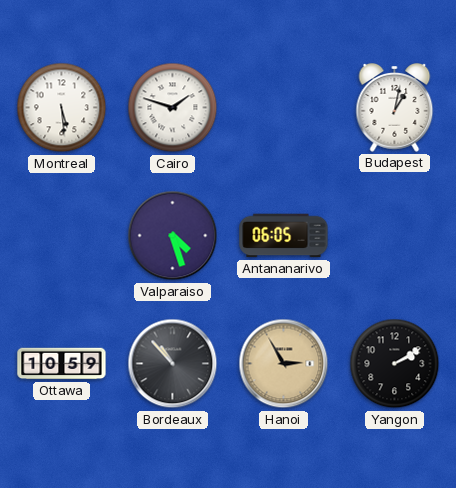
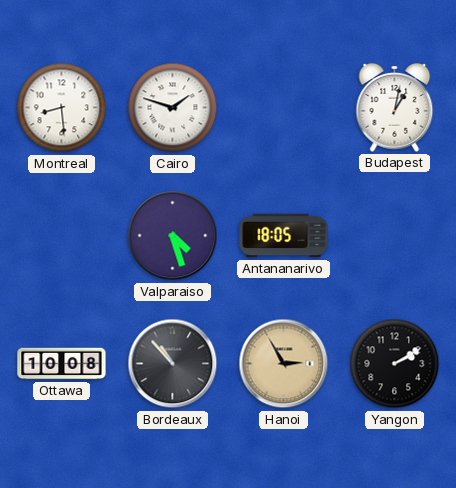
Montreal: 5:29 -> 8:29 (62, 108)
Antananarivo: 06:05 -> 18:05 (284, 236)
Ottawa: 10:59 -> 10:08 (62, 364)
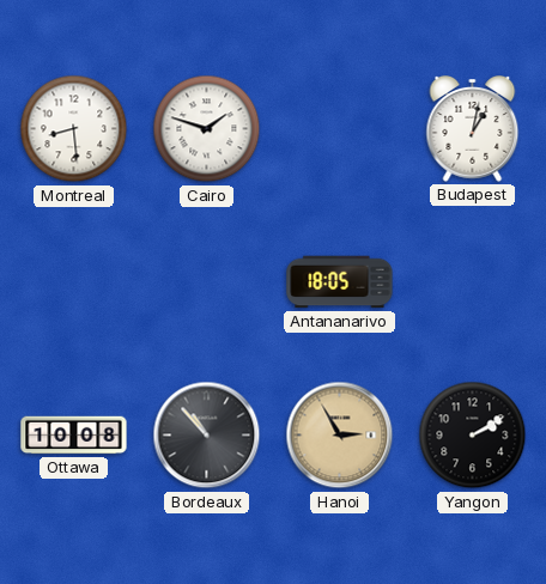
Valparaiso: 4:27 -> none (173, 236)
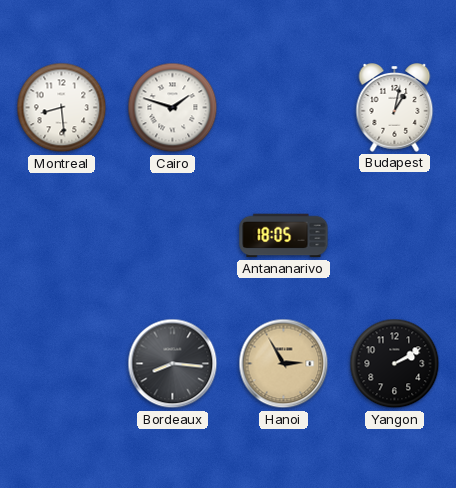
Ottawa: 10:08 -> none (74, 436)
Bordeaux: 10:53 -> 8:16 (173, 364)
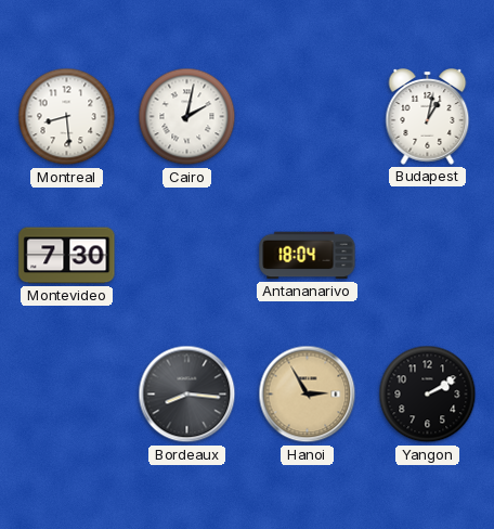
Cairo: 1:48 -> 2:02 (187, 117)
Montevideo: none -> 7:30 (67, 256)
Antananarivo: 18:05 -> 18:04 (308, 256)
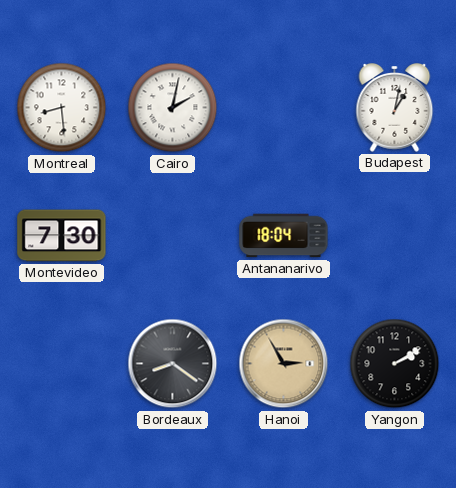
Bordeaux: 8:16 -> 8:21 (173, 364)
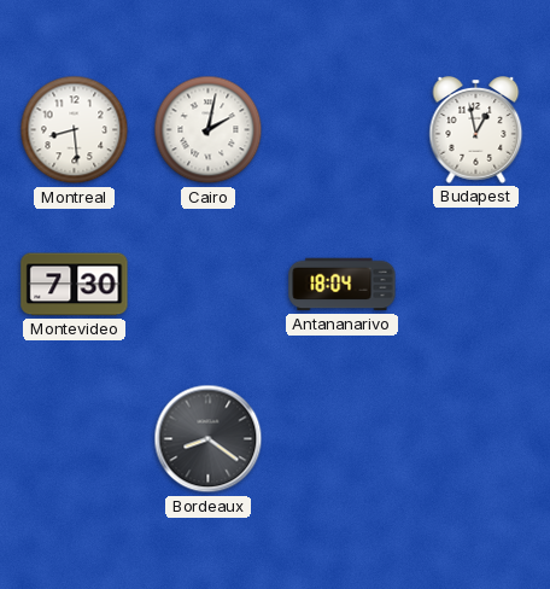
Budapest: 1:02 -> 12:58 (476, 130)
Hanoi: 2:55 -> none (284, 364)
Yangon: 2:10 -> none (395, 364)
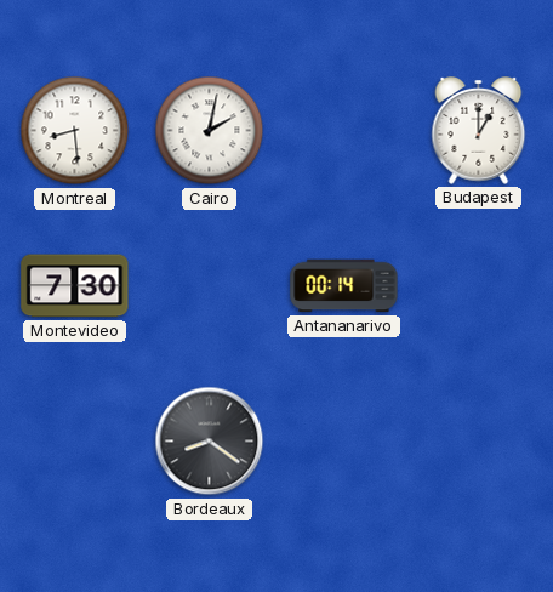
Budapest: 12:58 -> 1:00 (479, 131)
Antananarivo: 18:04 -> 00:14 (344, 286)
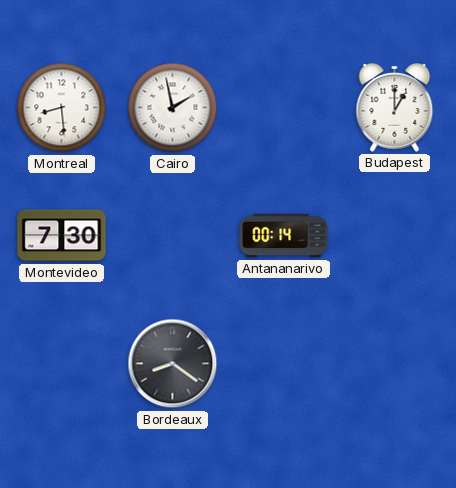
Cairo: 2:02 -> 1:58 (173, 108)
